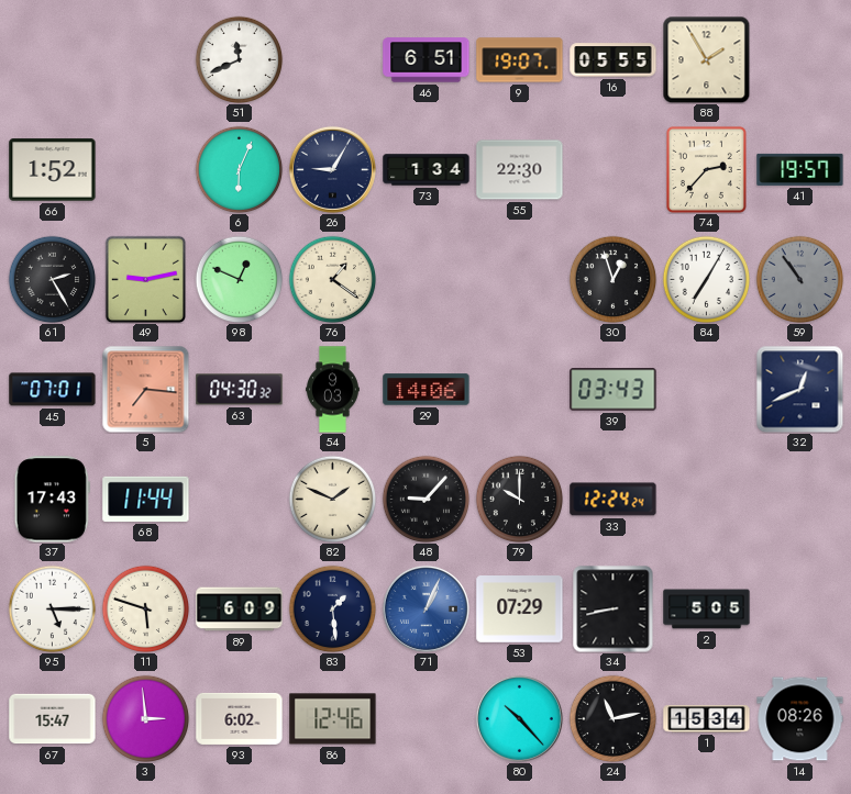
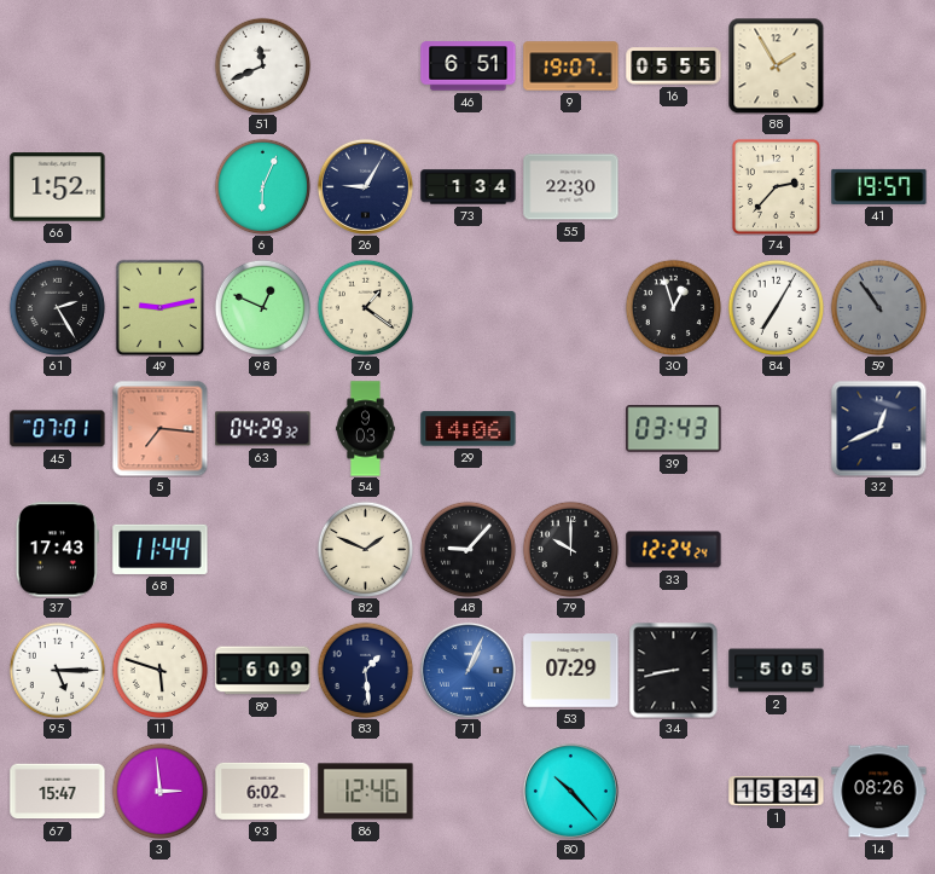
63: 04:30 -> 04:29 (263, 429)
24: 11:13 -> none (612, 718)
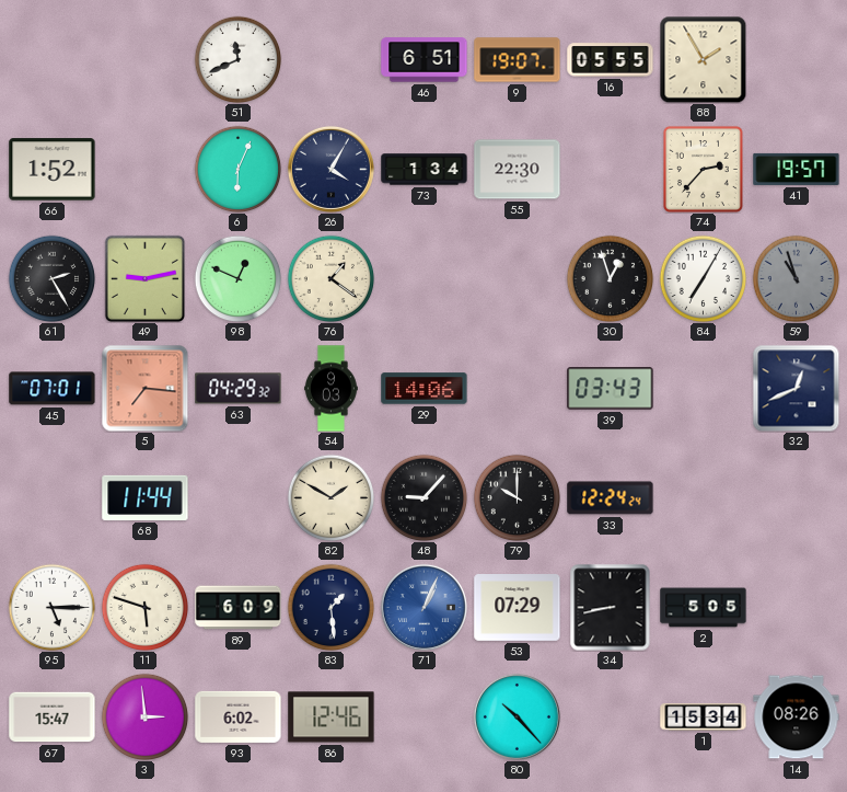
26: 9:05 -> 4:05 (330, 169)
59: 10:54 -> 10:57 (796, 278)
37: 17:43 -> none (57, 550)
82: 1:49 -> 1:50 (330, 497)
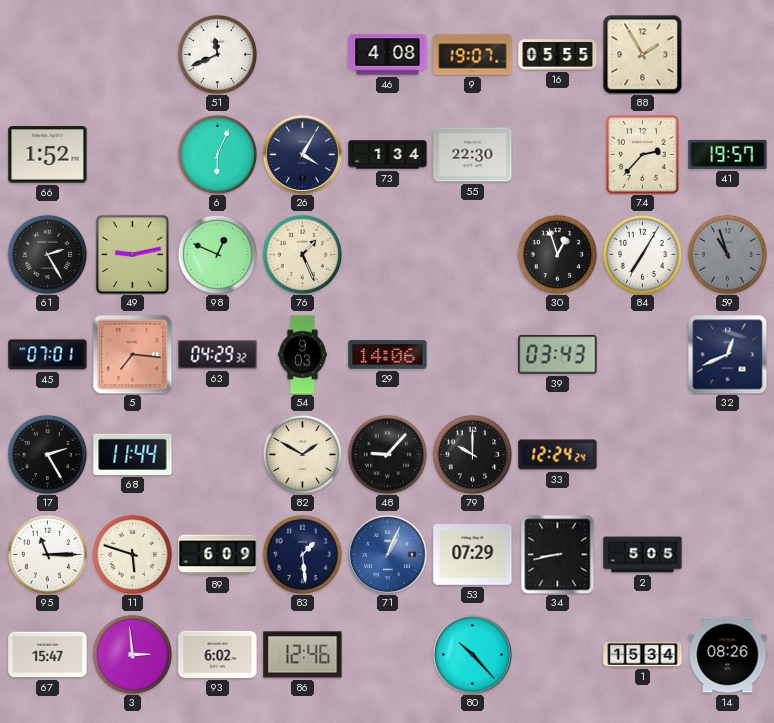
46: 6:51 -> 4:08 (388, 55)
76: 1:21 -> 1:26 (302, 254)
17: none -> 2:25 (47, 454)
95: 5:15 -> 11:15 (47, 554)
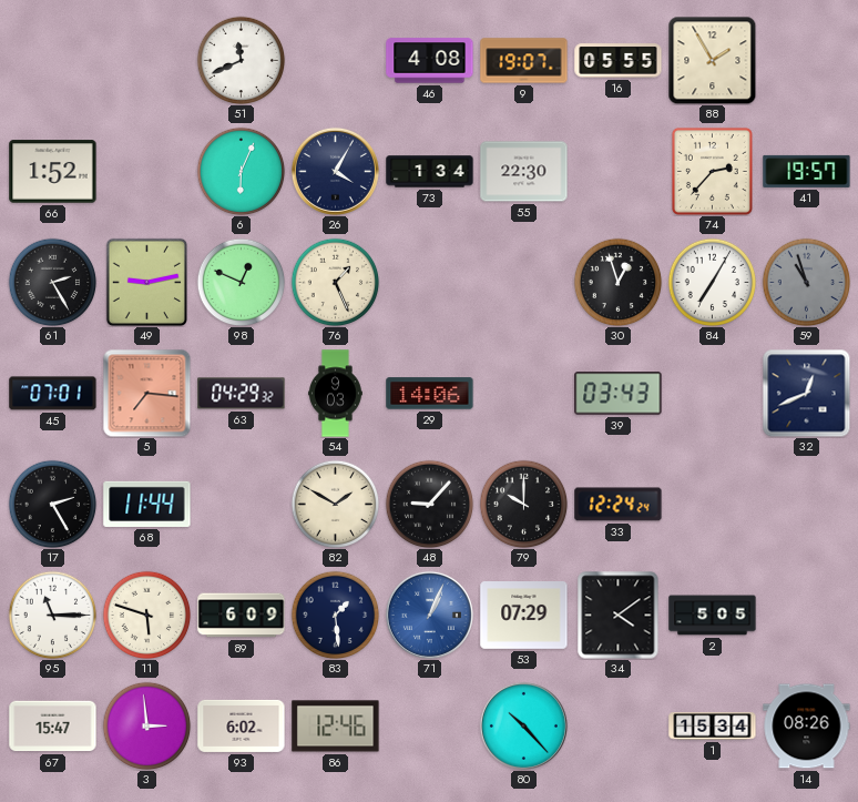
34: 8:43 -> 4:09 (619, 616)
